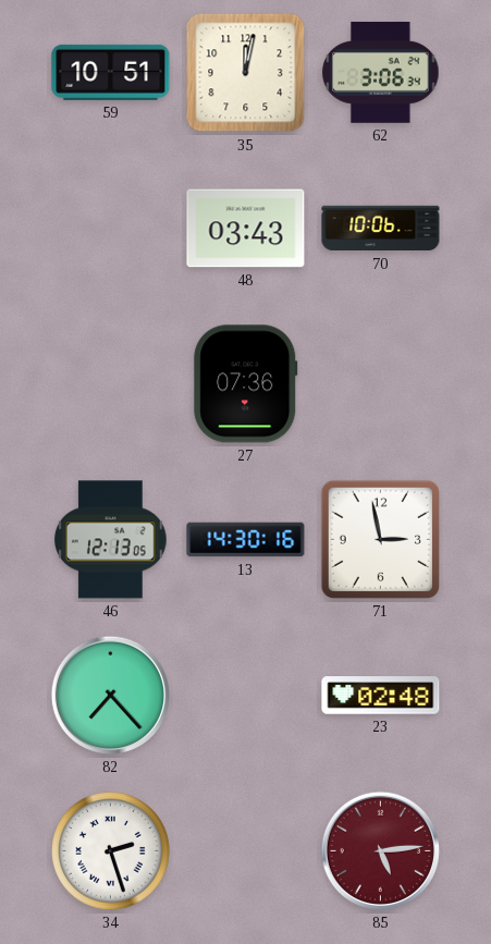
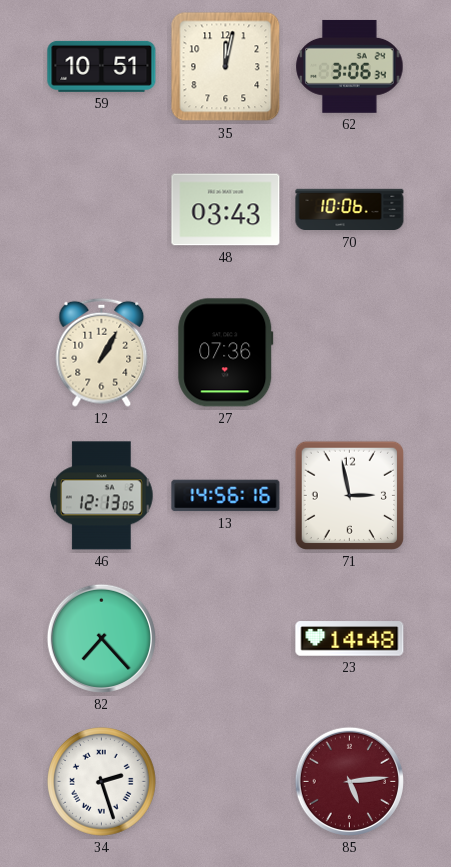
12: none -> 1:05 (102, 352)
13: 14:30 -> 14:56 (226, 496)
23: 02:48 -> 14:48 (350, 639)
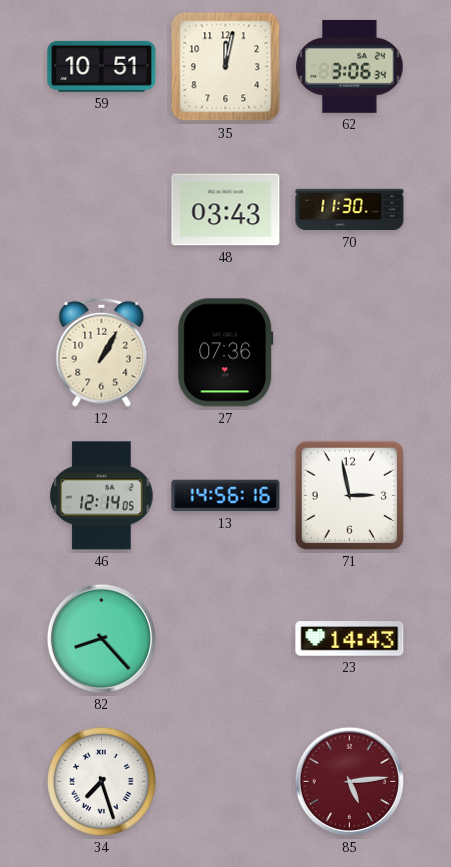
70: 10:06 -> 11:30 (350, 210)
46: 12:13 -> 12:14 (102, 496)
82: 7:23 -> 8:23 (101, 638)
23: 14:48 -> 14:43 (350, 639)
34: 2:27 -> 7:27 (102, 782)
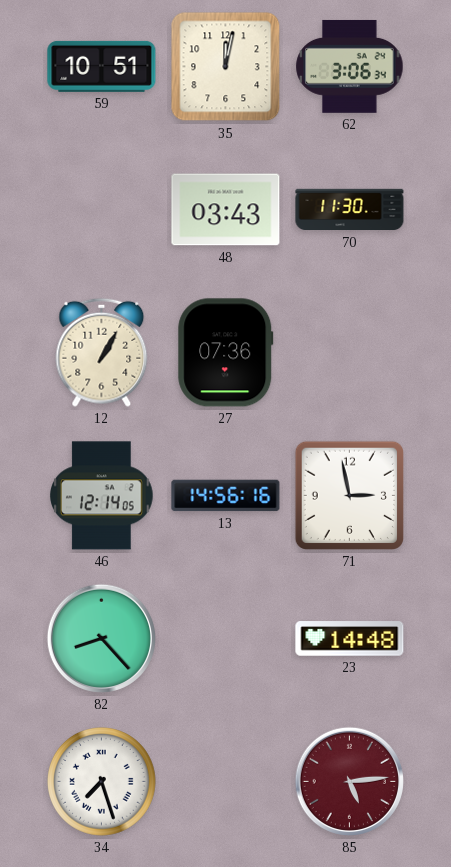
23: 14:43 -> 14:48 (350, 639)
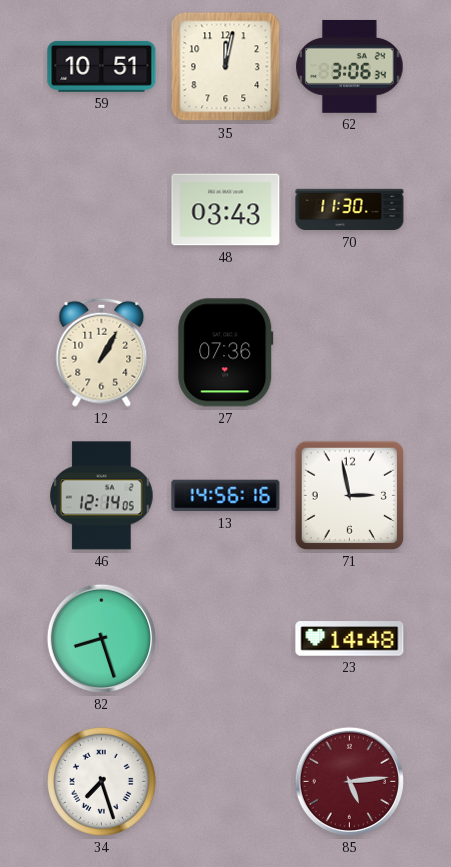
82: 8:23 -> 8:27 (101, 638)
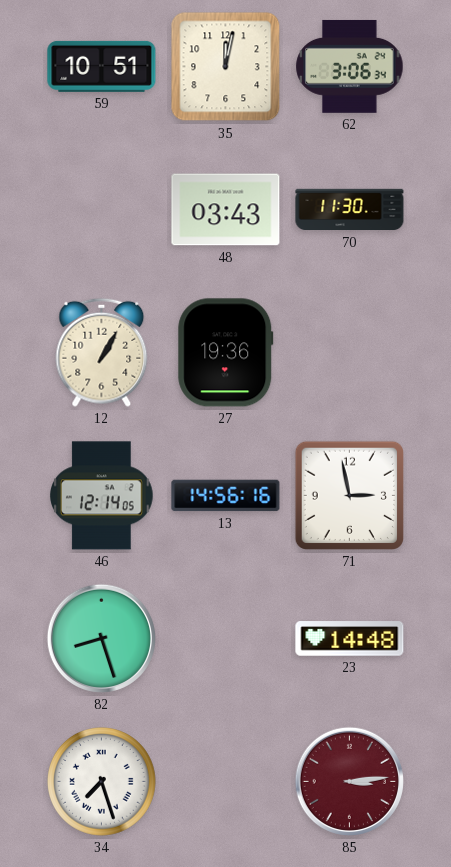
27: 07:36 -> 19:36 (226, 353)
85: 5:14 -> 3:14 (349, 781)
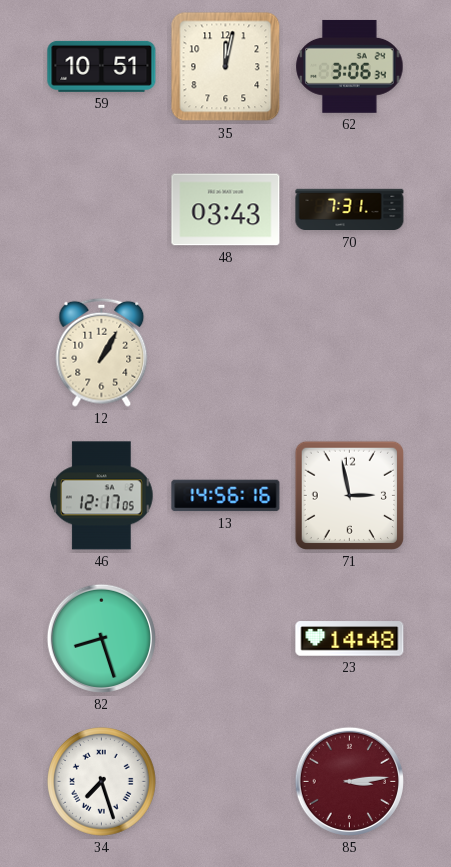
70: 11:30 -> 7:31 (350, 210)
27: 19:36 -> none (226, 353)
46: 12:14 -> 12:17 (102, 496)
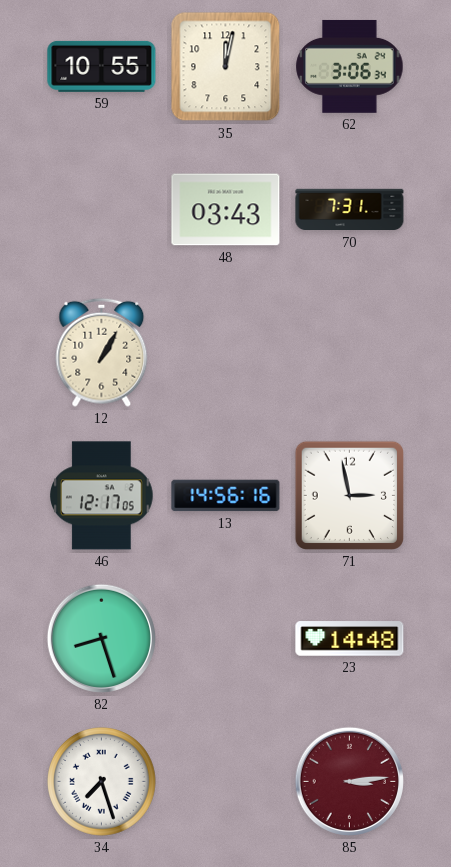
59: 10:51 -> 10:55 (102, 66)
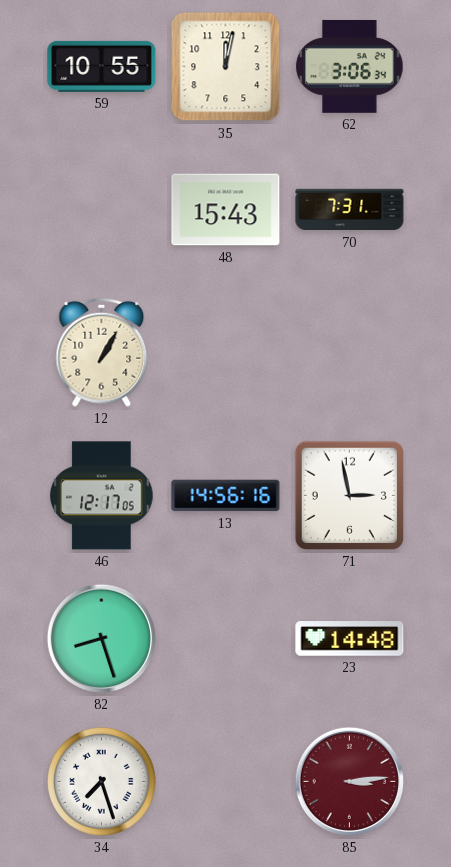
48: 03:43 -> 15:43 (226, 210)
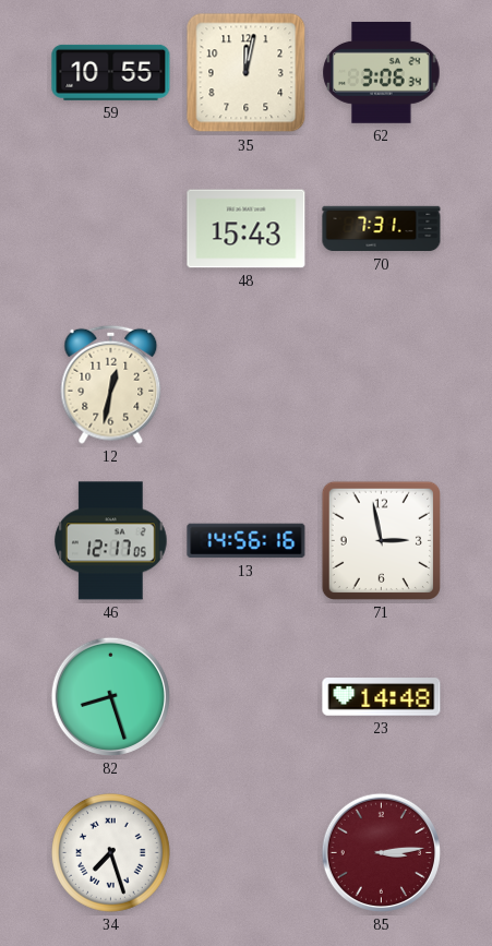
12: 1:05 -> 12:32 (111, 384)
